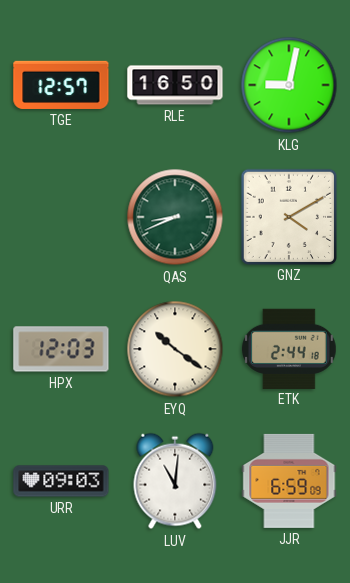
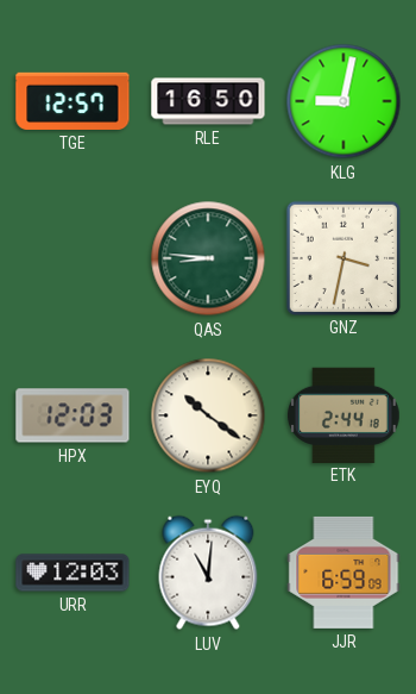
QAS: 8:41 -> 8:46 (208, 258)
GNZ: 4:10 -> 3:32 (342, 257)
URR: 09:03 -> 12:03 (73, 573)
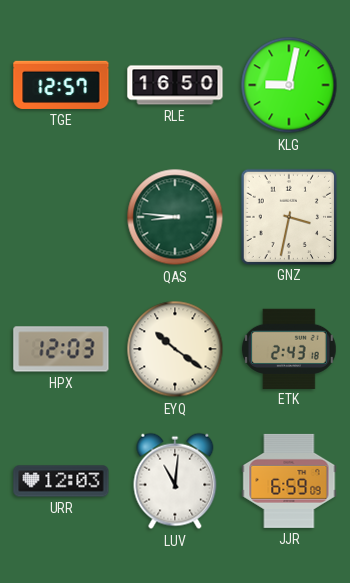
ETK: 2:44 -> 2:43 (290, 348)
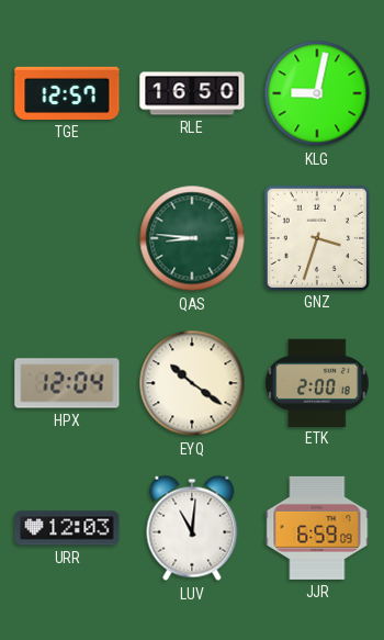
GNZ: 3:32 -> 3:33 (316, 237)
HPX: 12:03 -> 12:04 (67, 383)
ETK: 2:43 -> 2:00 (318, 382)
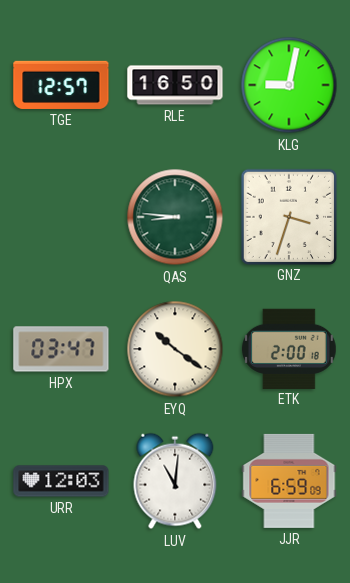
HPX: 12:04 -> 03:47 (61, 349)
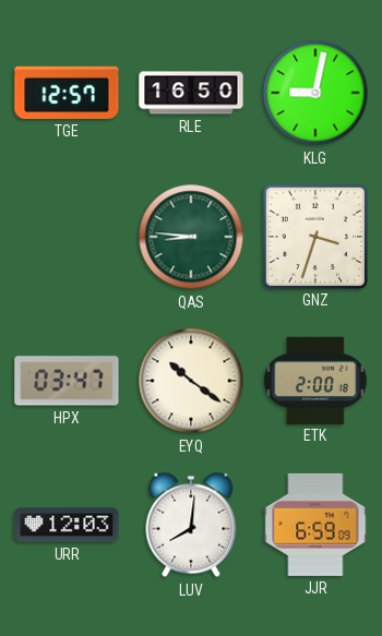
LUV: 11:01 -> 8:01 (191, 525)
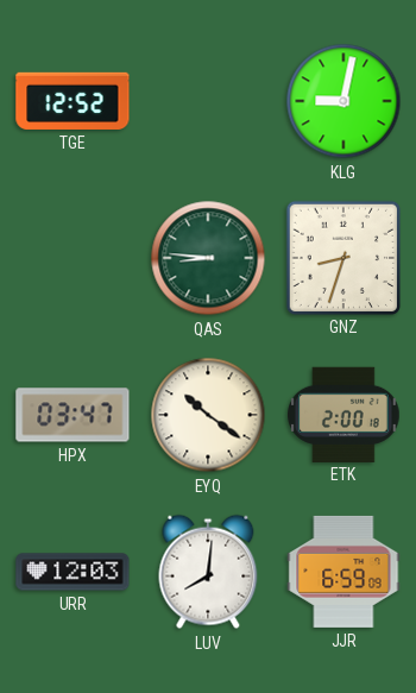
TGE: 12:57 -> 12:52 (73, 101)
RLE: 16:50 -> none (191, 93)
GNZ: 3:33 -> 8:33 (342, 257)
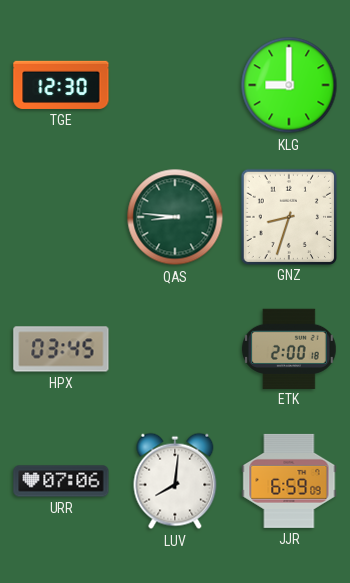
TGE: 12:52 -> 12:30 (61, 85)
KLG: 9:02 -> 9:00 (289, 85)
HPX: 03:47 -> 03:45 (61, 349)
EYQ: 10:21 -> none (208, 415)
URR: 12:03 -> 07:06 (61, 481)
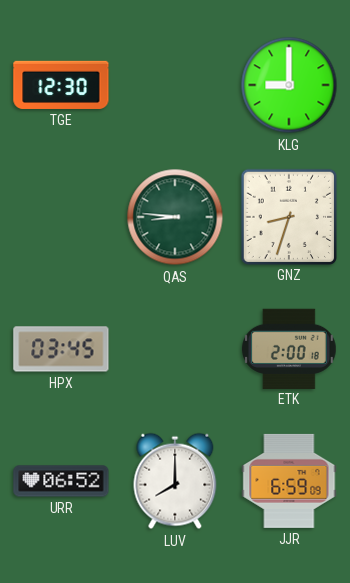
URR: 07:06 -> 06:52 (61, 481)
LUV: 8:01 -> 8:00 (175, 481)
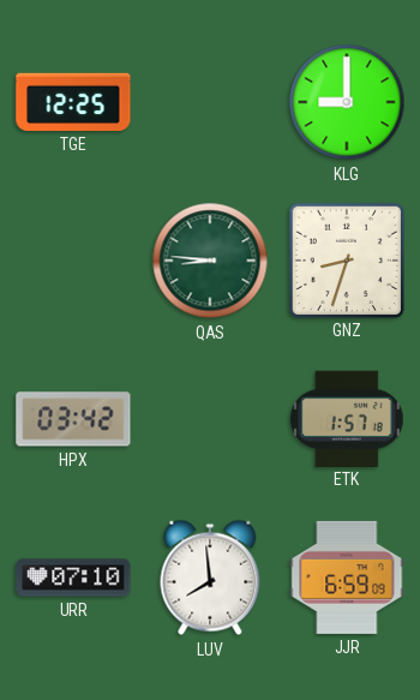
TGE: 12:30 -> 12:25 (73, 102)
HPX: 03:45 -> 03:42 (73, 419)
ETK: 2:00 -> 1:57 (348, 418)
URR: 06:52 -> 07:10 (73, 578)
LUV: 8:00 -> 7:59 (210, 578)
